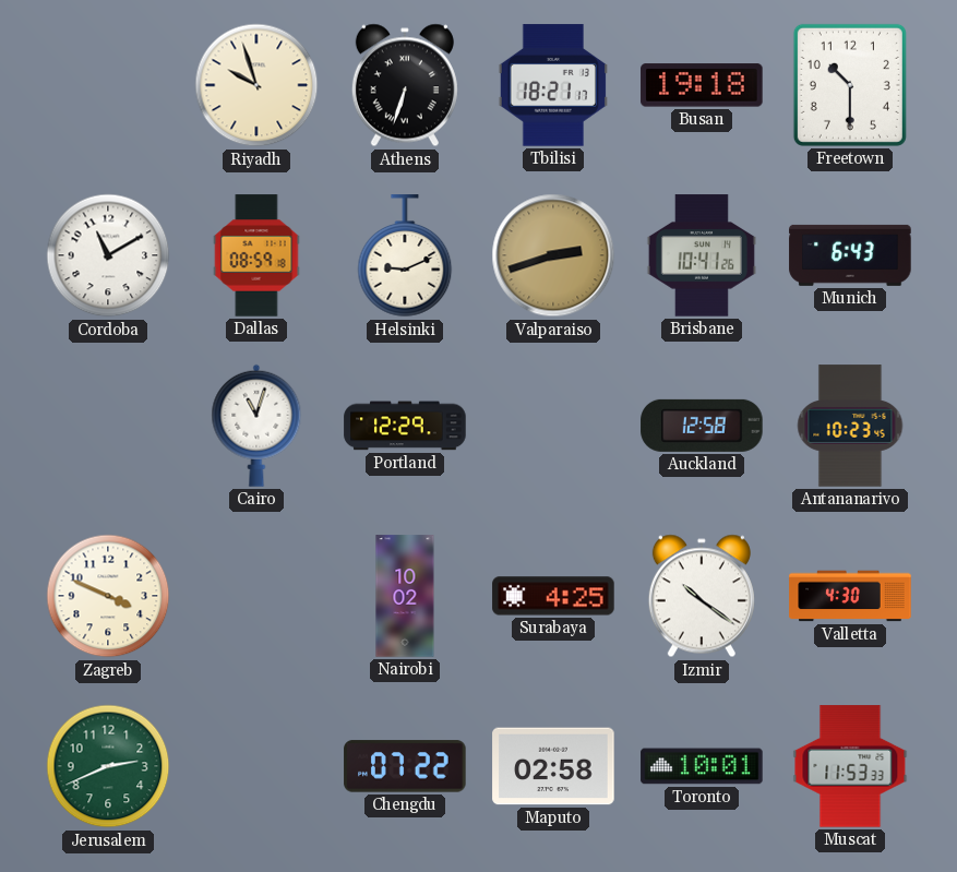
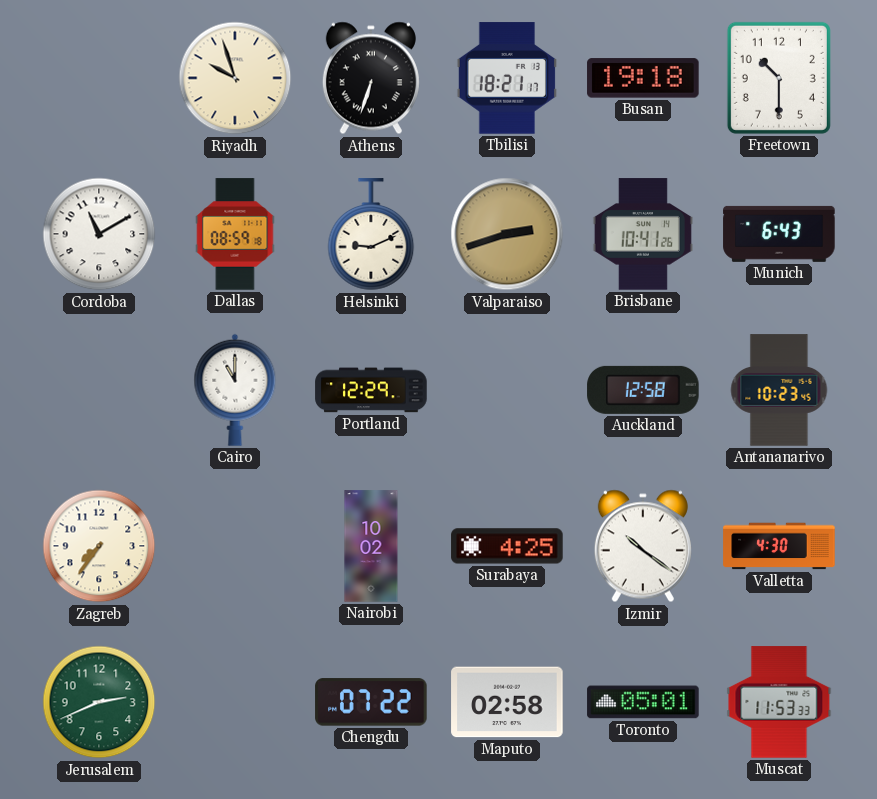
Cairo: 11:03 -> 11:00 (235, 390)
Zagreb: 3:49 -> 7:36 (99, 546)
Toronto: 10:01 -> 05:01 (643, 702)
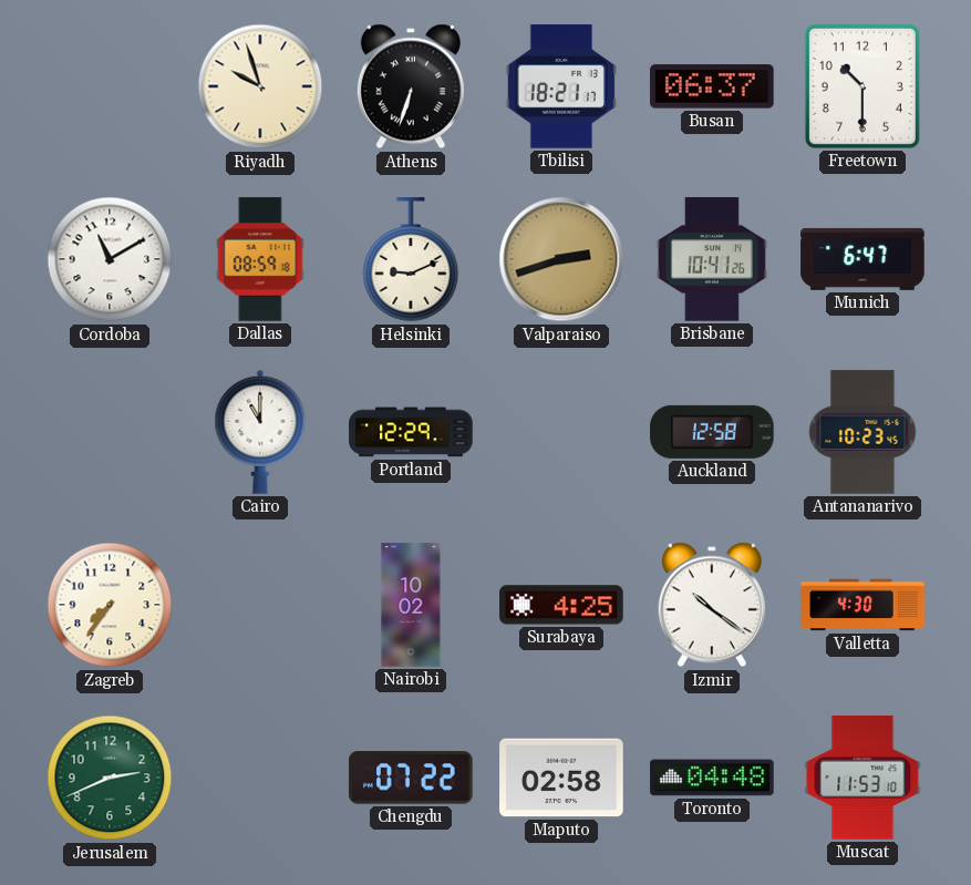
Busan: 19:18 -> 06:37 (712, 86)
Munich: 6:43 -> 6:47 (862, 259)
Toronto: 05:01 -> 04:48 (712, 778)
Muscat: 11:53:33 -> 11:53:10 (862, 778)
